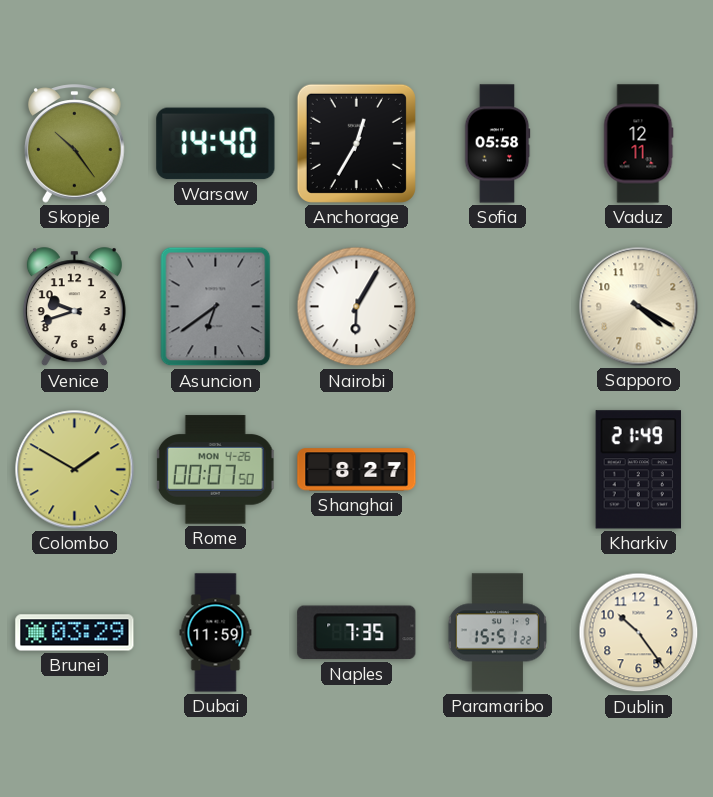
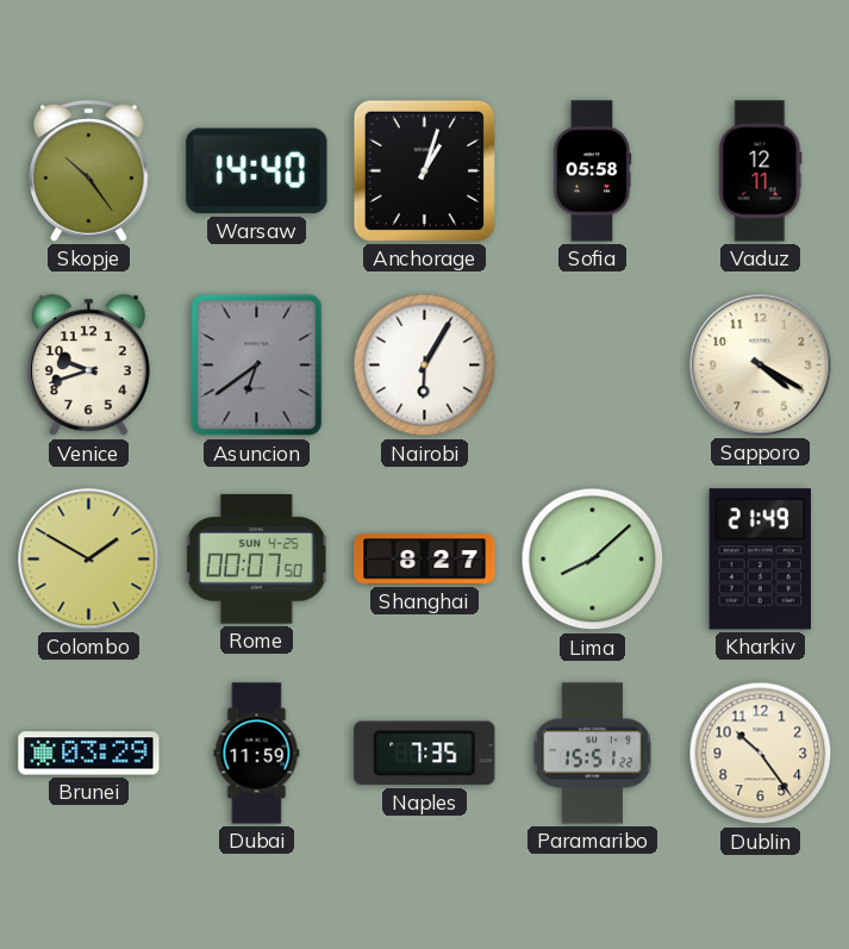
Anchorage: 12:35 -> 1:03 (424, 170)
Rome date: MON 4-26 -> SUN 4-25 (256, 560)
Lima: none -> 8:08 (593, 560)
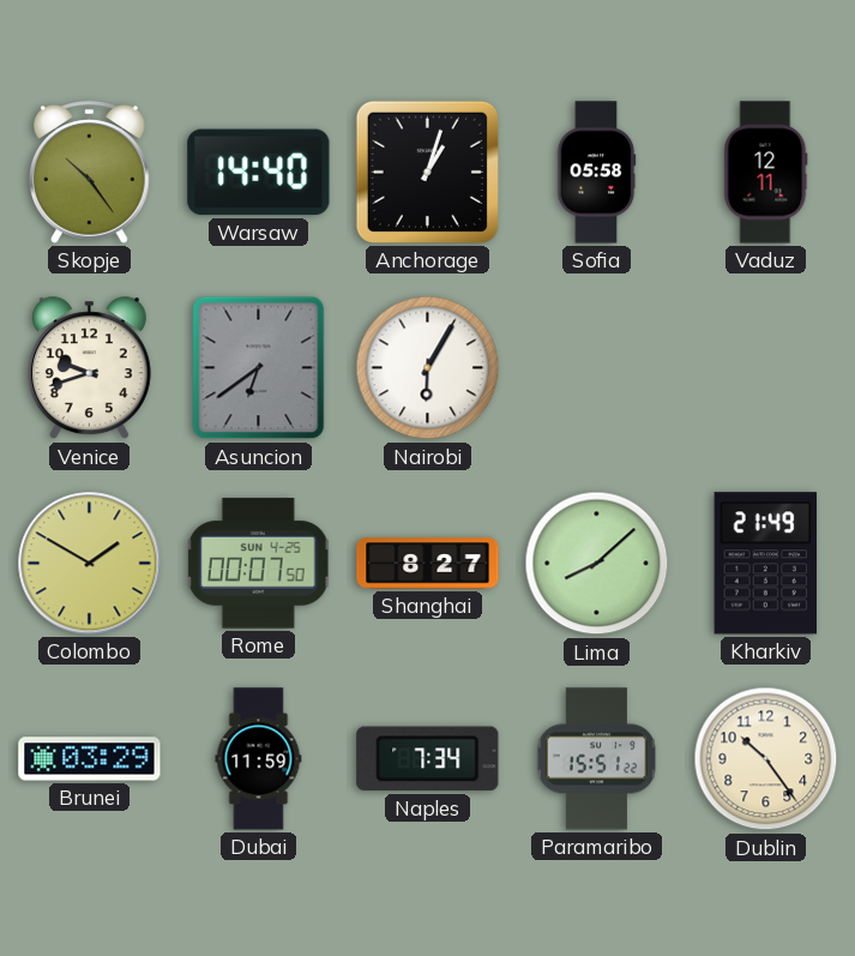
Sapporo: 4:20 -> none (761, 366)
Naples: 7:35 -> 7:34 (428, 759)
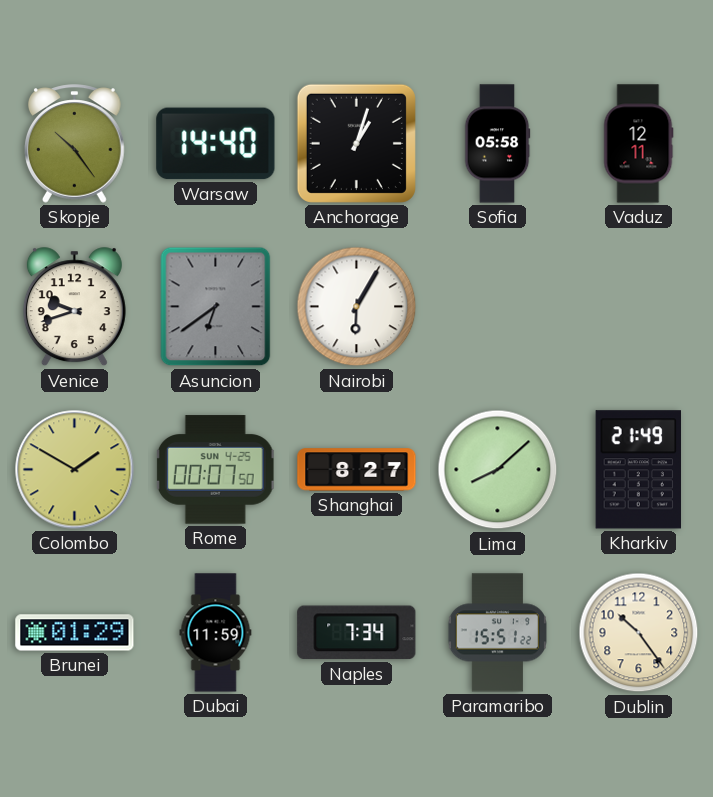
Brunei: 03:29 -> 01:29 (75, 633)
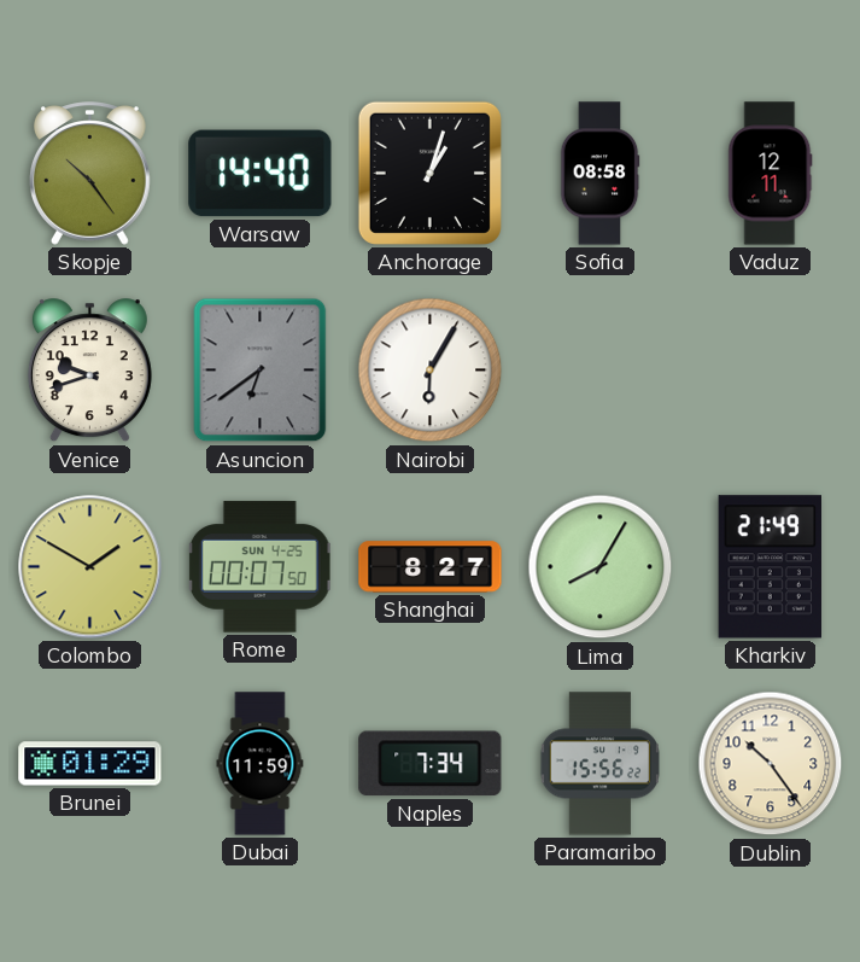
Sofia: 05:58 -> 08:58 (599, 174)
Lima: 8:08 -> 8:05 (601, 567)
Paramaribo: 15:51 -> 15:56 (599, 764)
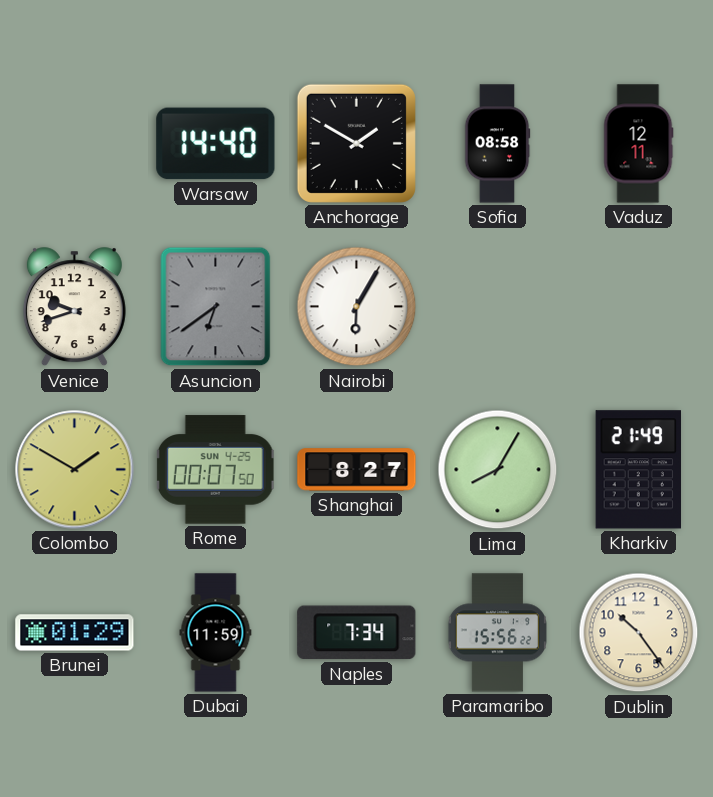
Skopje: 10:24 -> none (90, 174)
Anchorage: 1:03 -> 1:50 (356, 143)
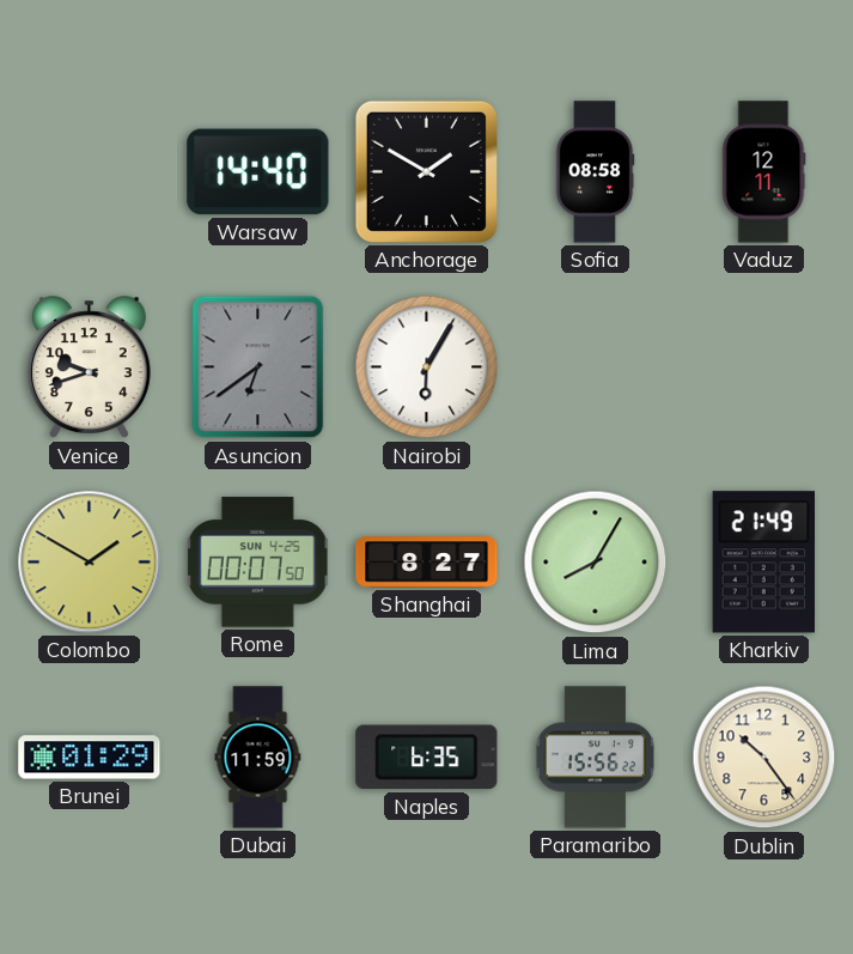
Naples: 7:34 -> 6:35 (427, 758)
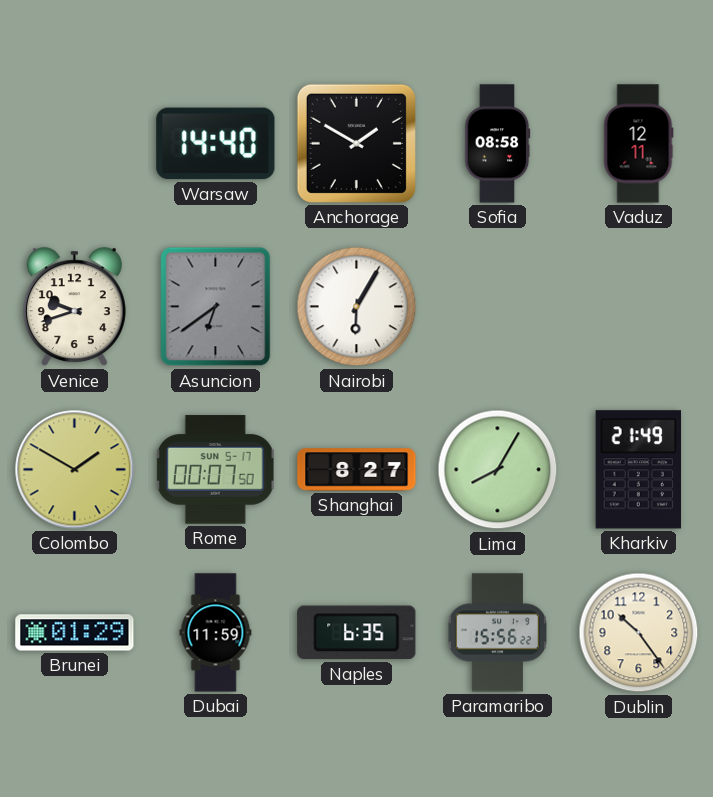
Rome date: SUN 4-25 -> SUN 5-17 (215, 470)
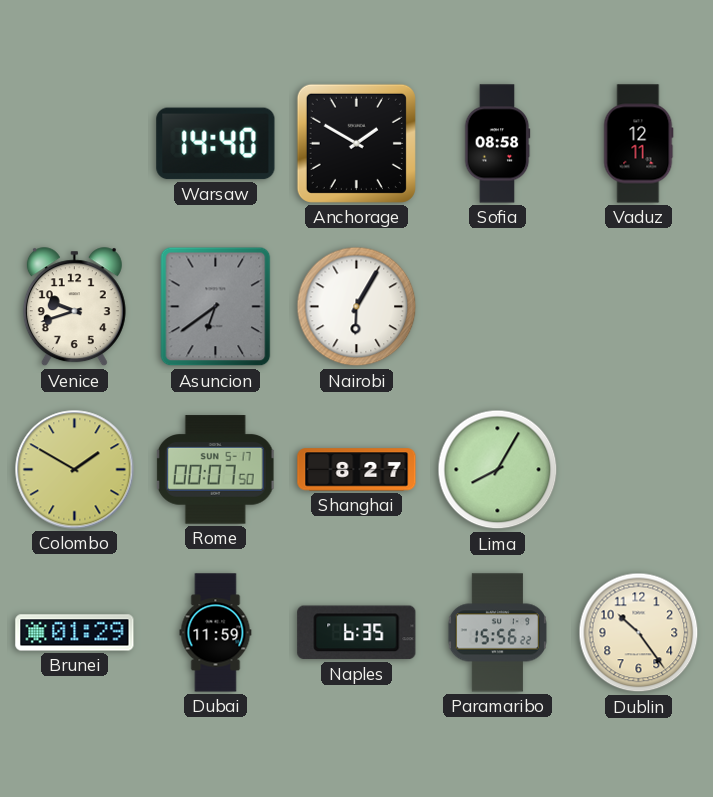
Kharkiv: 21:49 -> none (638, 470)
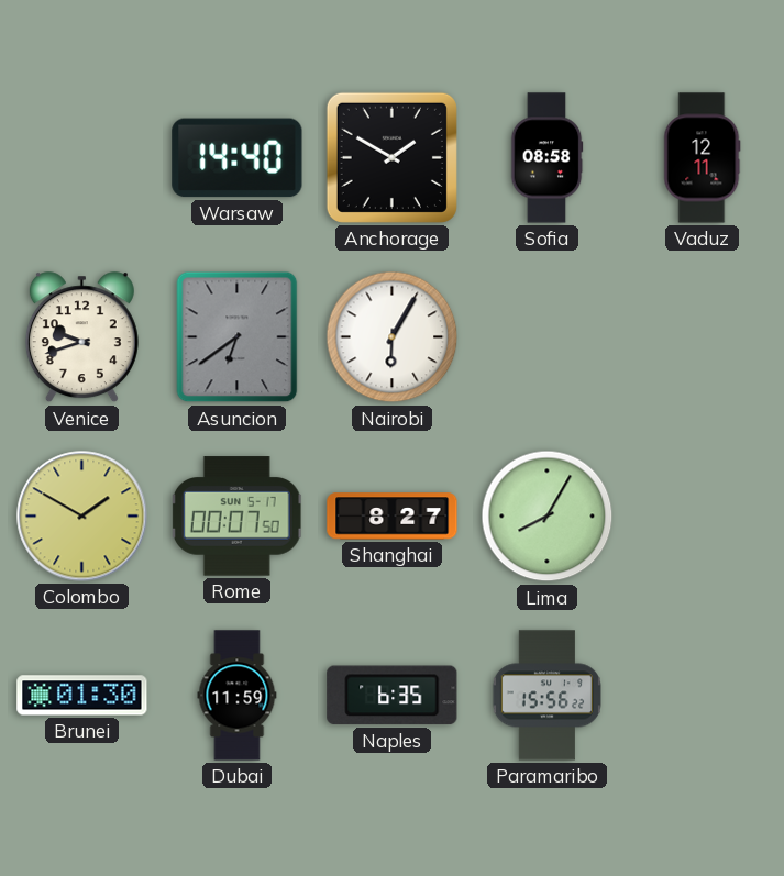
Brunei: 01:29 -> 01:30 (82, 696)
Dublin: 10:24 -> none (639, 633)
